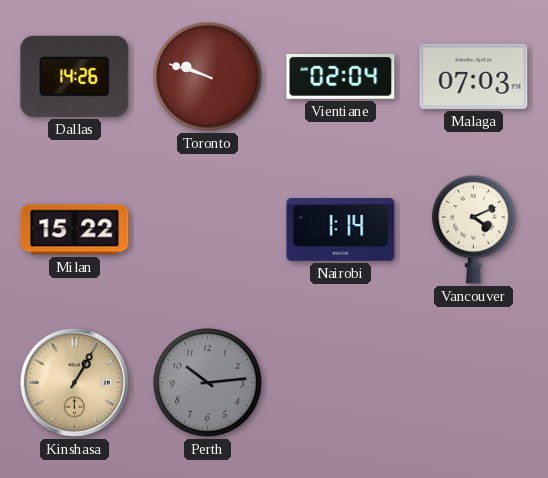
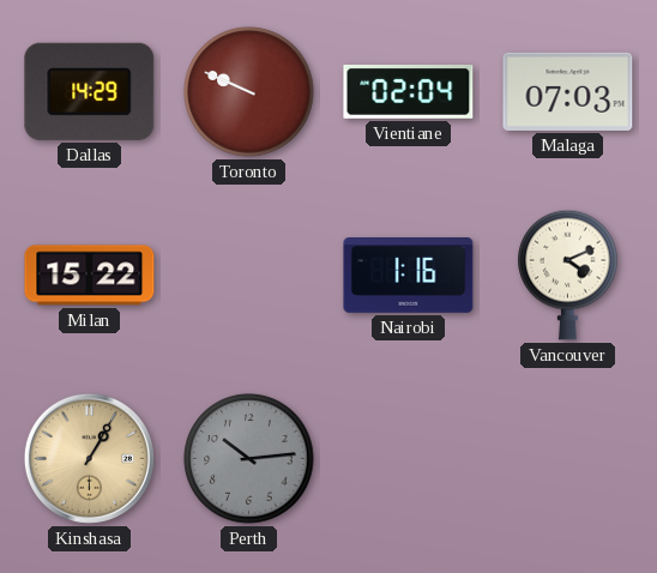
Dallas: 14:26 -> 14:29 (90, 91)
Toronto: 9:48 -> 9:49 (249, 92)
Nairobi: 1:14 -> 1:16 (409, 276)
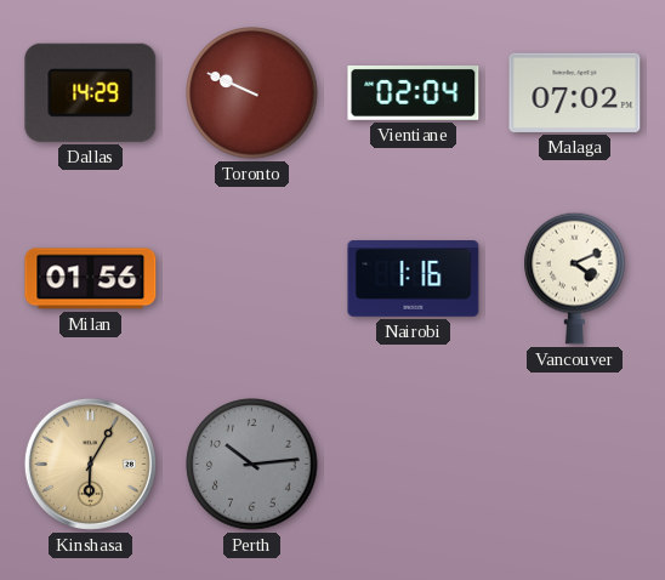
Malaga: 07:03 -> 07:02 (575, 92)
Milan: 15:22 -> 01:56 (91, 279)
Kinshasa: 1:05 -> 6:05 (90, 464)
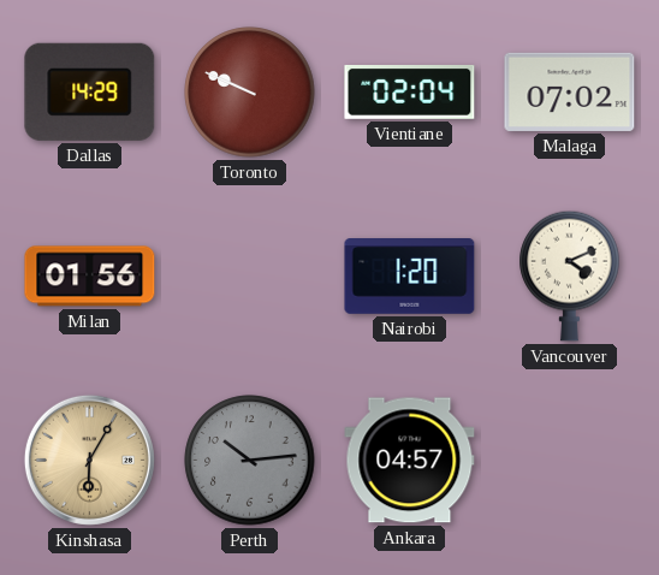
Nairobi: 1:16 -> 1:20 (410, 277)
Ankara: none -> 04:57 (410, 461)
